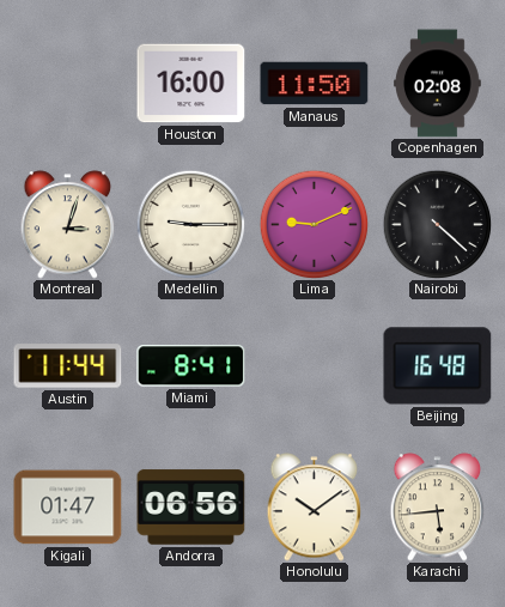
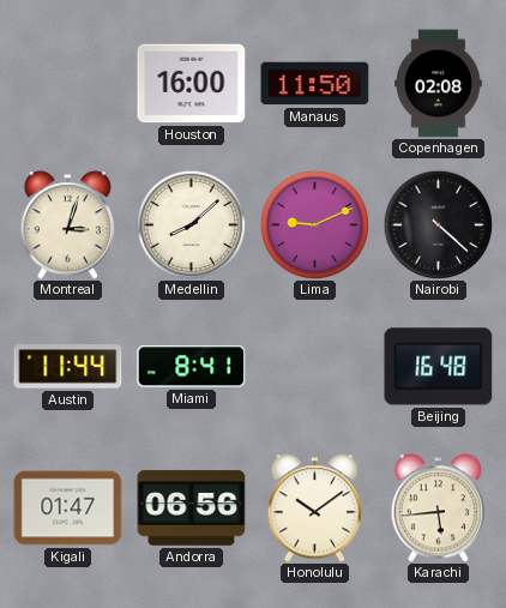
Medellin: 9:15 -> 8:08 (191, 224)
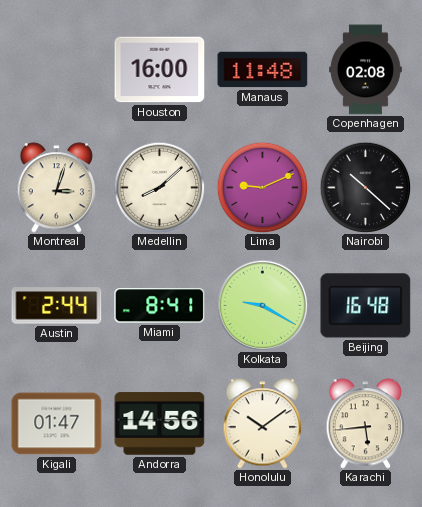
Manaus: 11:50 -> 11:48 (263, 70)
Nairobi: 4:22 -> 10:22 (365, 187)
Austin: 11:44 -> 2:44 (57, 306)
Kolkata: none -> 9:20 (262, 305)
Andorra: 06:56 -> 14:56 (160, 424)
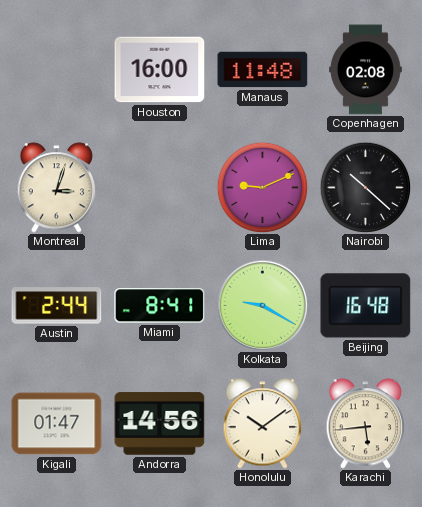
Medellin: 8:08 -> none (159, 187)
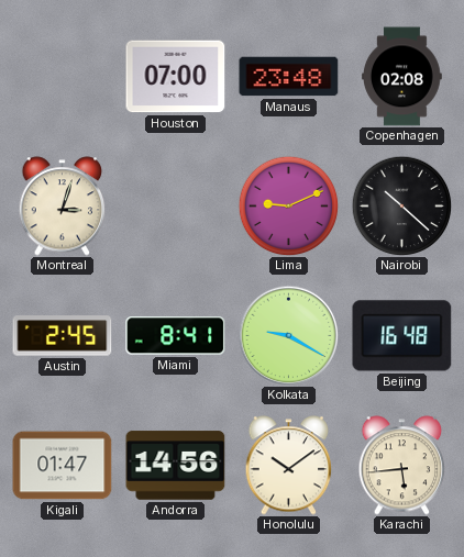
Houston: 16:00 -> 07:00 (176, 77)
Manaus: 11:48 -> 23:48 (289, 77)
Austin: 2:44 -> 2:45 (63, 336)
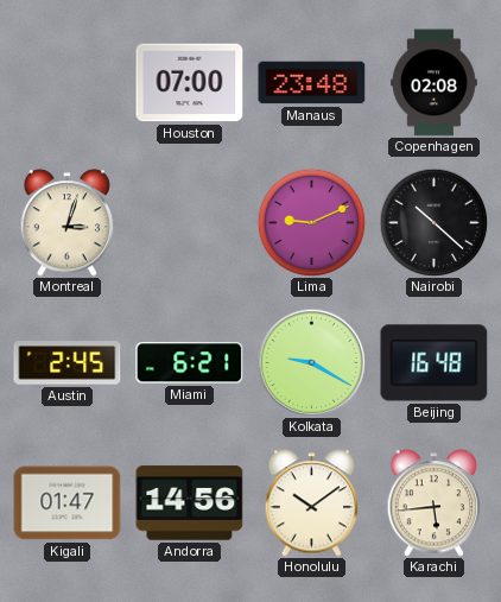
Miami: 8:41 -> 6:21 (190, 363)
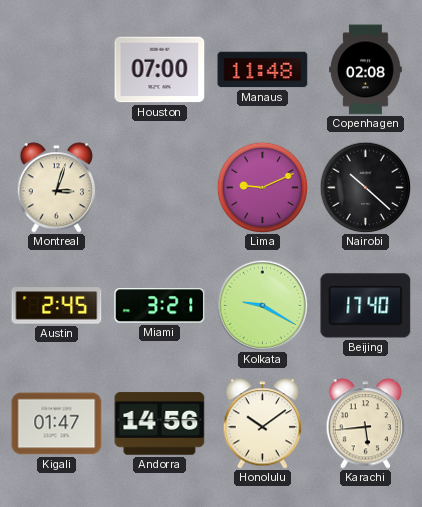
Manaus: 23:48 -> 11:48 (263, 70)
Miami: 6:21 -> 3:21 (160, 306)
Beijing: 16:48 -> 17:40 (366, 306)
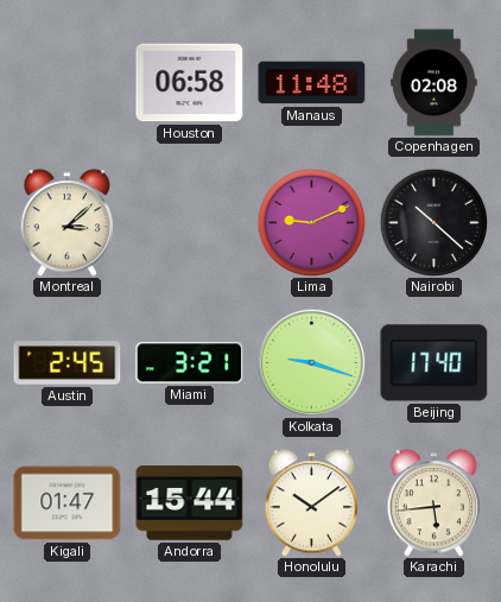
Houston: 07:00 -> 06:58 (190, 83)
Montreal: 3:03 -> 3:08 (68, 223)
Kolkata: 9:20 -> 9:18 (311, 362)
Andorra: 14:56 -> 15:44 (190, 503)
